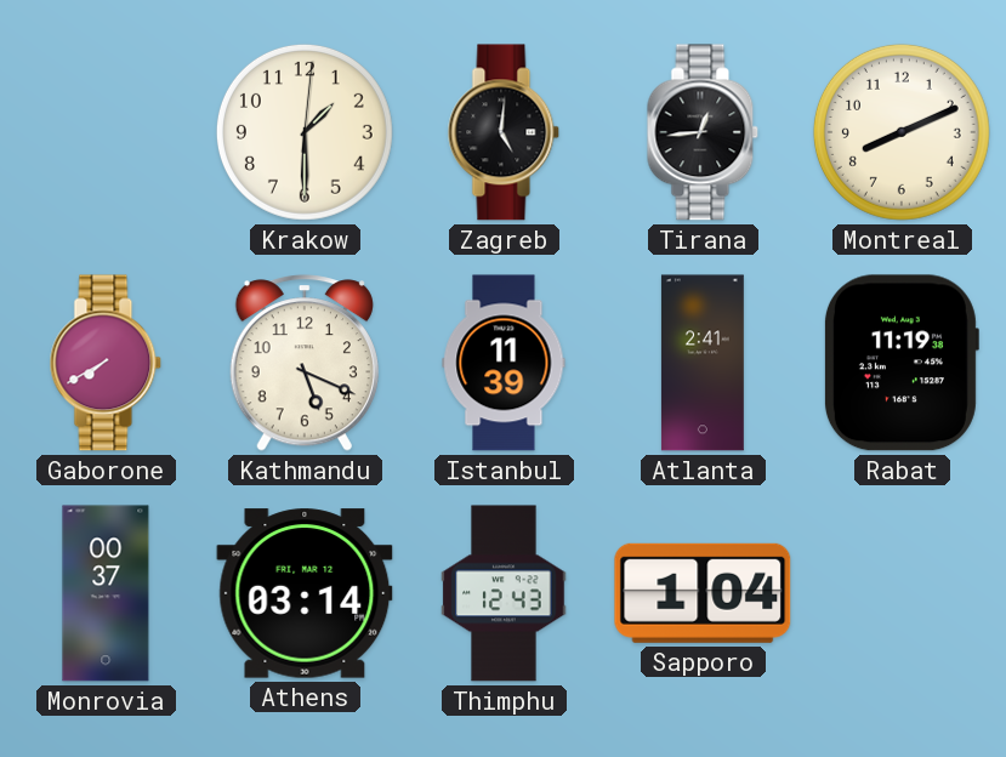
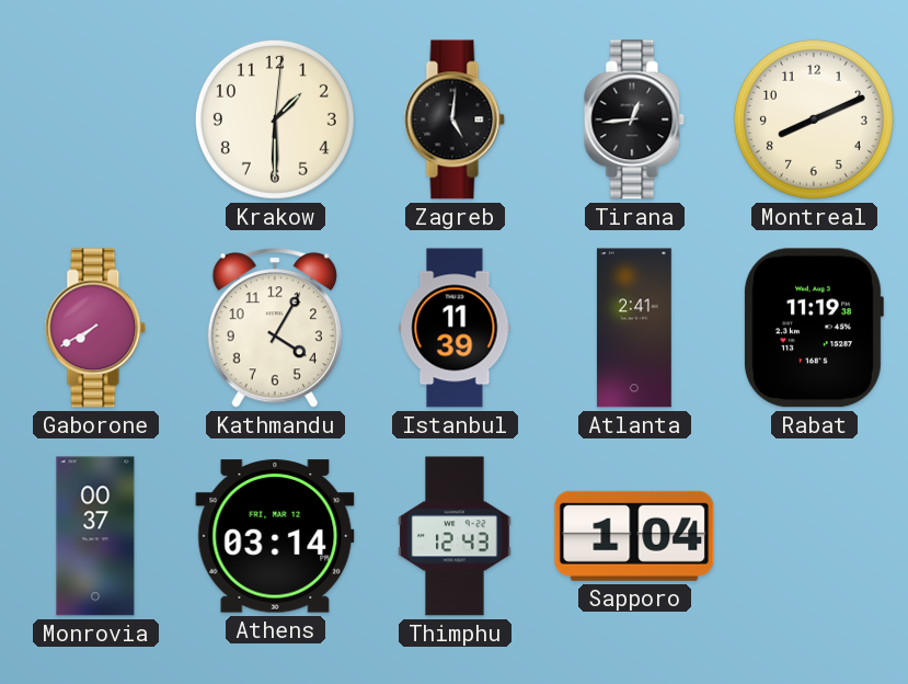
Kathmandu: 5:19 -> 4:05 (275, 328)
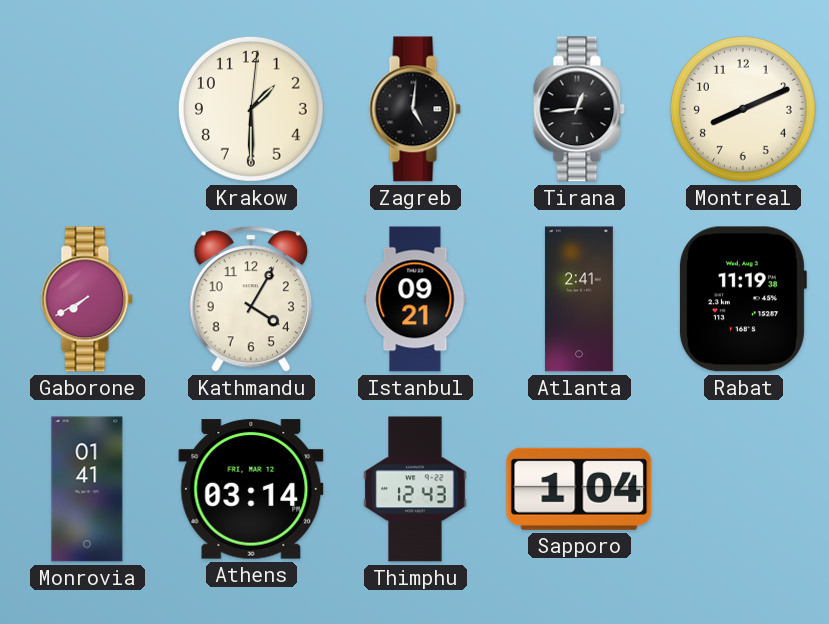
Istanbul: 11:39 -> 09:21 (415, 299)
Monrovia: 00:37 -> 01:41 (87, 489)
